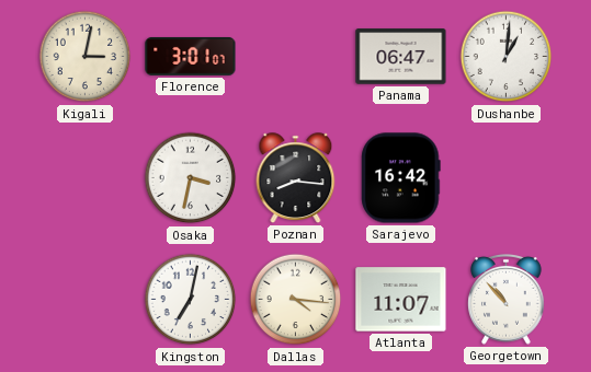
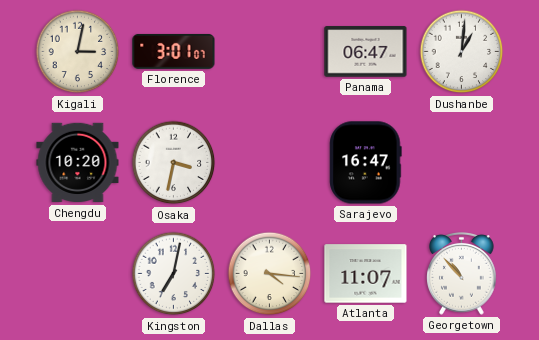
Chengdu: none -> 10:20 (78, 163)
Poznan: 8:16 -> none (296, 178)
Sarajevo: 16:42 -> 16:47 (366, 163)
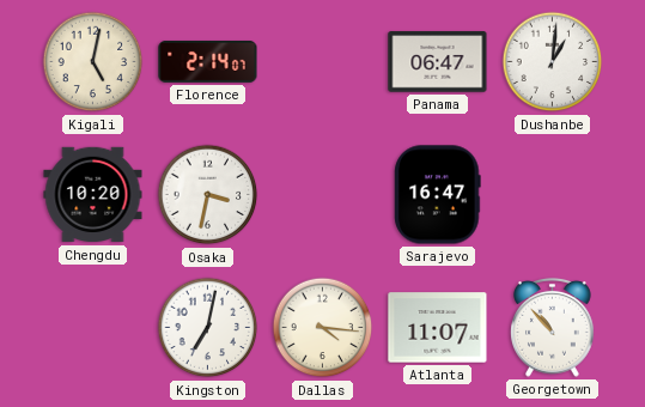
Kigali: 3:02 -> 5:02 (93, 62)
Florence: 3:01 -> 2:14 (208, 61)
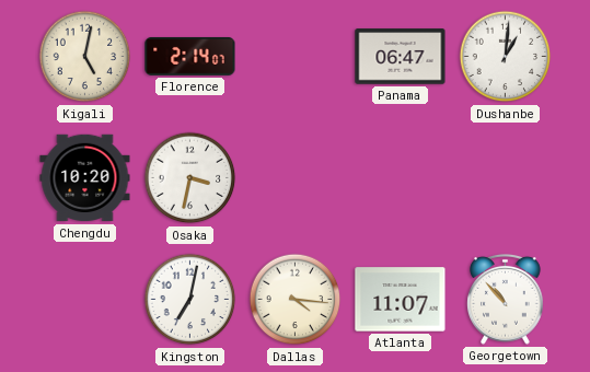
Sarajevo: 16:47 -> none (438, 195)
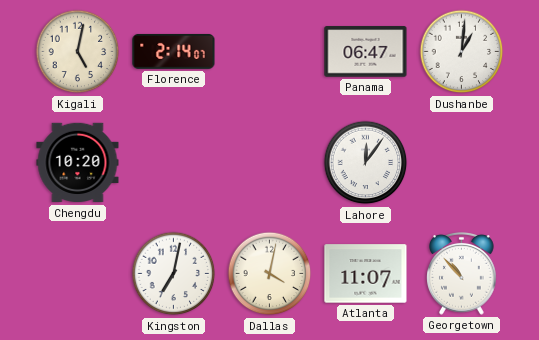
Osaka: 3:32 -> none (190, 178)
Lahore: none -> 12:06 (366, 163)
Dallas: 4:16 -> 4:02 (270, 274)
